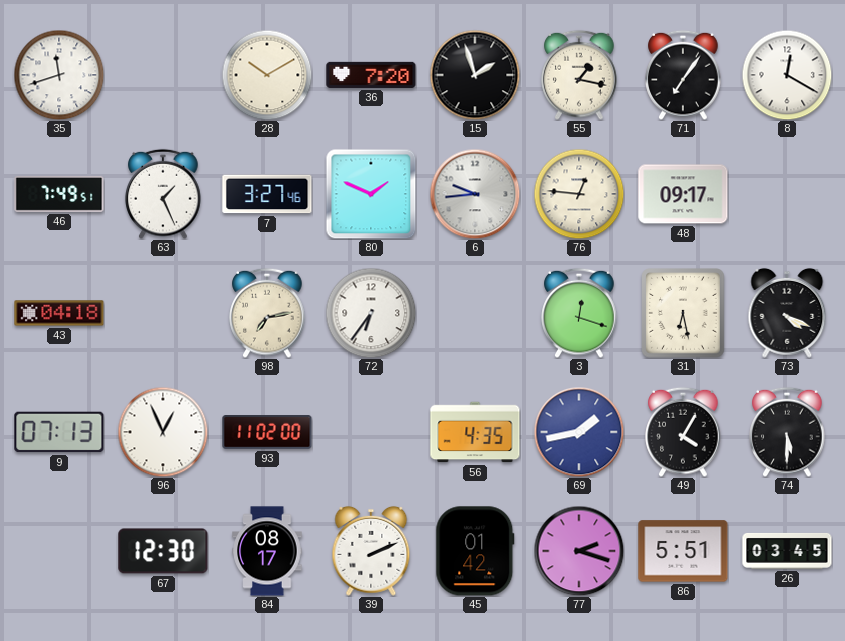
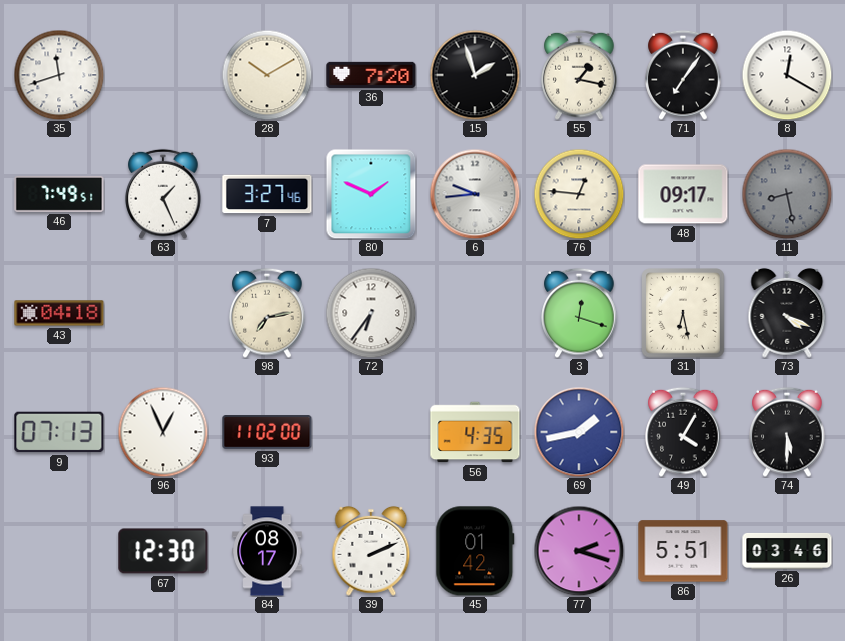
11: none -> 8:28 (787, 194)
26: 03:45 -> 03:46 (787, 551)
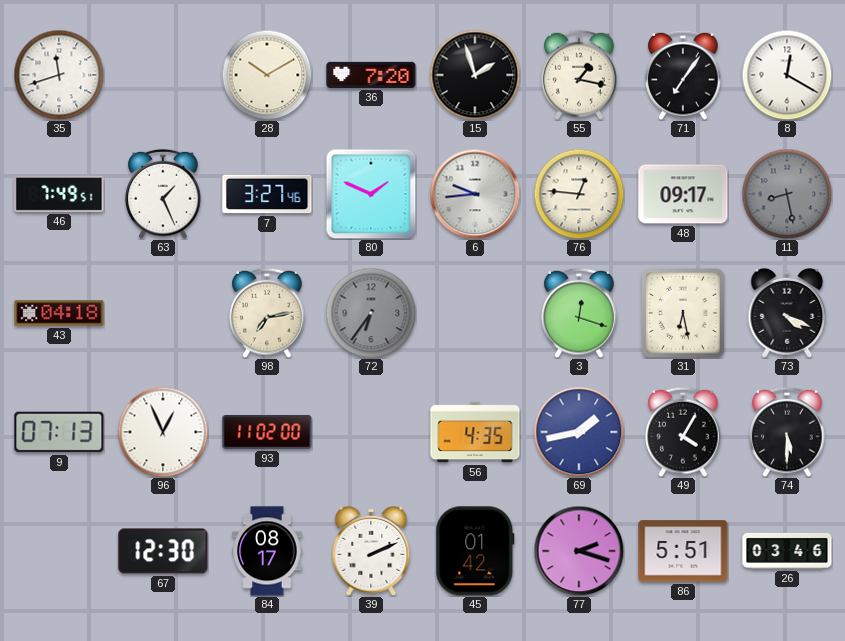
72 dial: white -> grey (371, 313)
